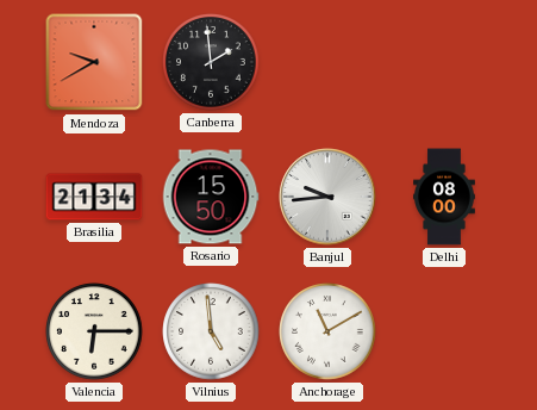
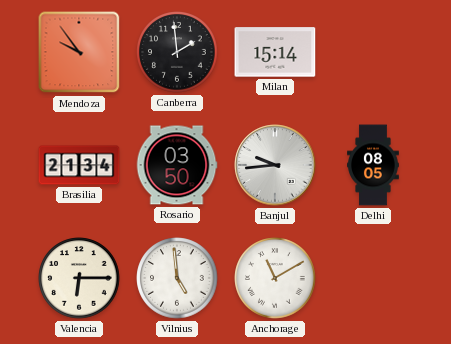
Mendoza: 9:40 -> 9:54 (79, 52)
Milan: none -> 15:14 (275, 52)
Rosario: 15:50 -> 03:50 (177, 165)
Delhi: 08:00 -> 08:05 (374, 165)
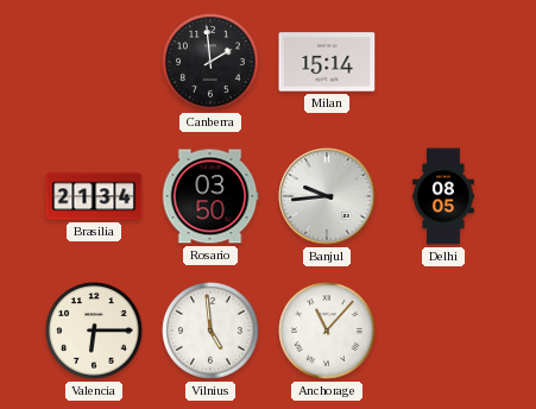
Mendoza: 9:54 -> none (79, 52)
Anchorage: 11:10 -> 11:07 (327, 331)
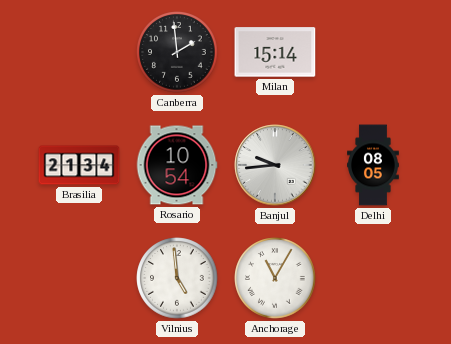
Rosario: 03:50 -> 10:54 (177, 165)
Valencia: 6:15 -> none (94, 331)
Anchorage: 11:07 -> 11:05 (275, 278)
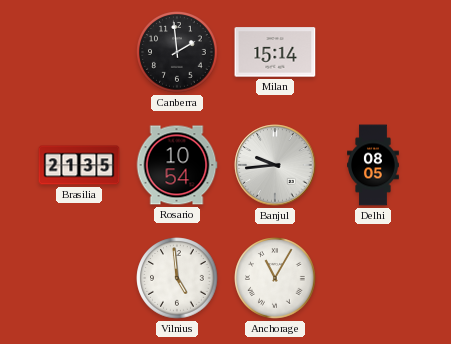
Brasilia: 21:34 -> 21:35 (79, 165)
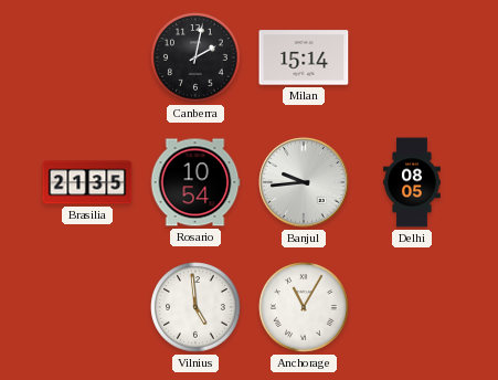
Canberra: 1:59 -> 2:02 (195, 57)
